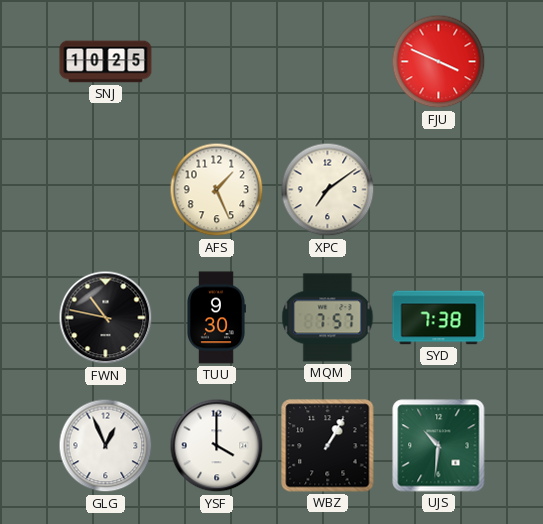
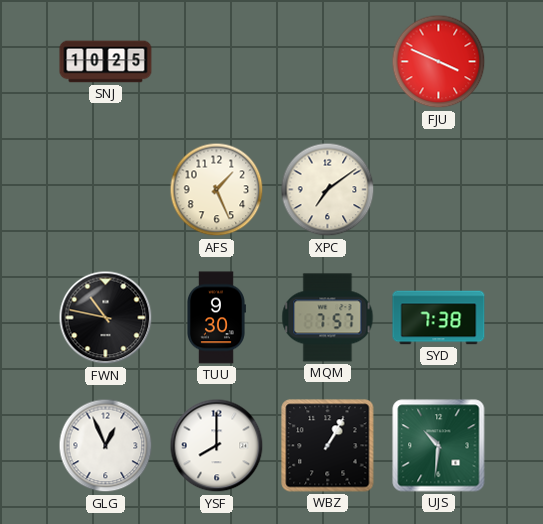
YSF: 4:00 -> 8:00 (217, 446)
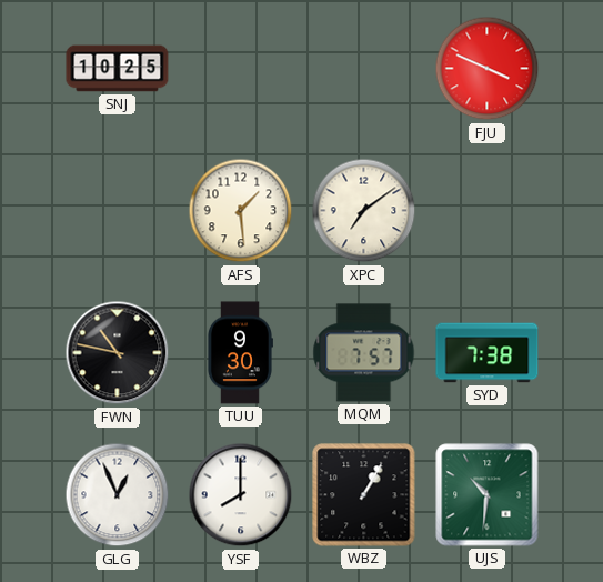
AFS: 1:26 -> 1:29 (241, 211)
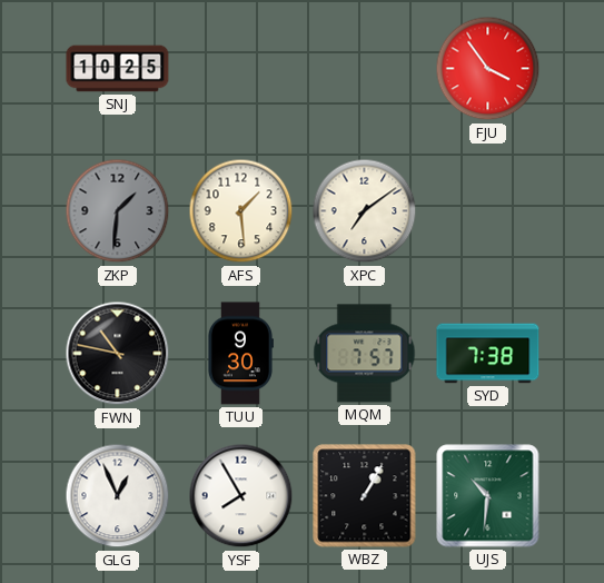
FJU: 3:49 -> 3:54 (488, 69)
ZKP: none -> 1:31 (118, 211)
YSF: 8:00 -> 7:55 (241, 496)
